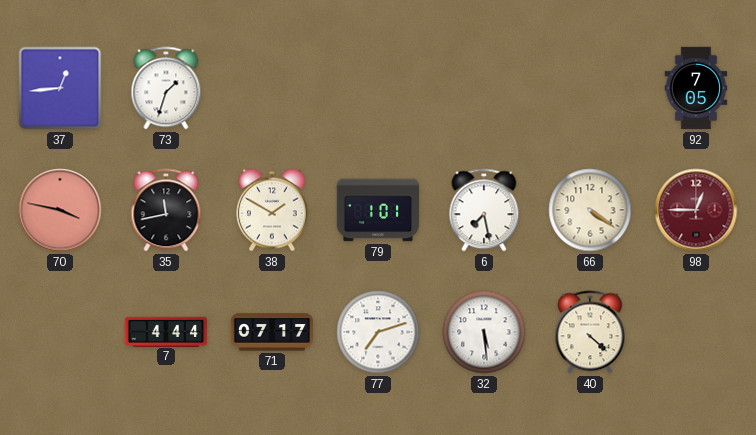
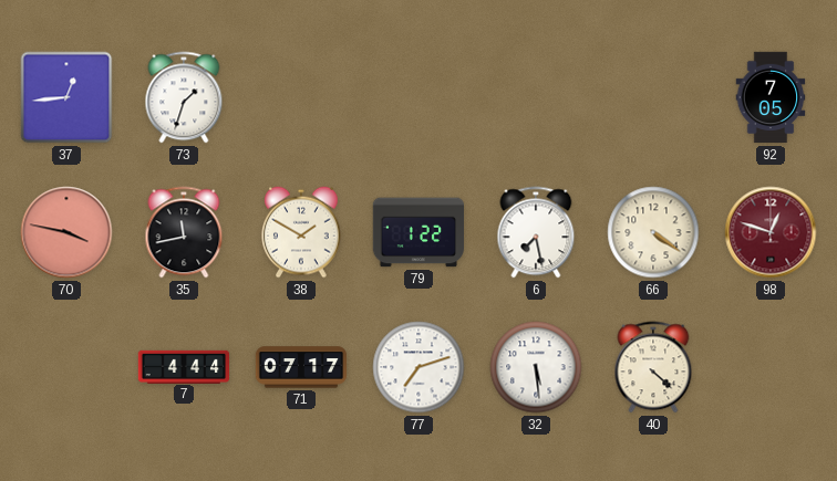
79: 1:01 -> 1:22 (418, 232)
98: 12:45 -> 12:48 (771, 232)
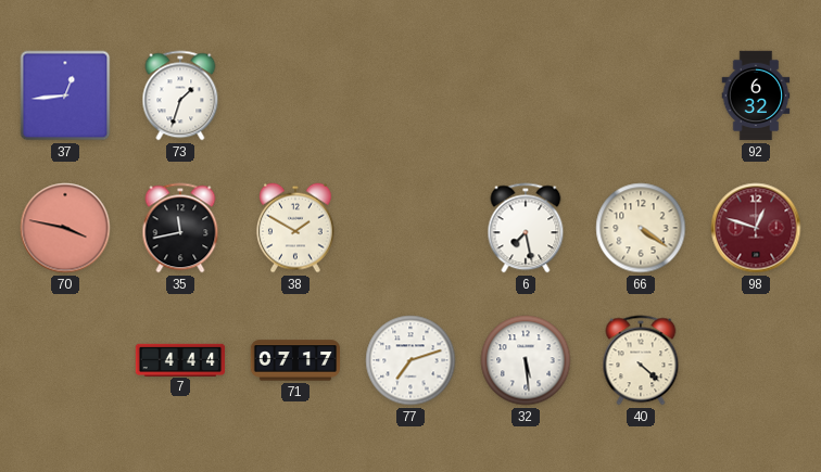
92: 7:05 -> 6:32 (756, 95)
79: 1:22 -> none (418, 232)
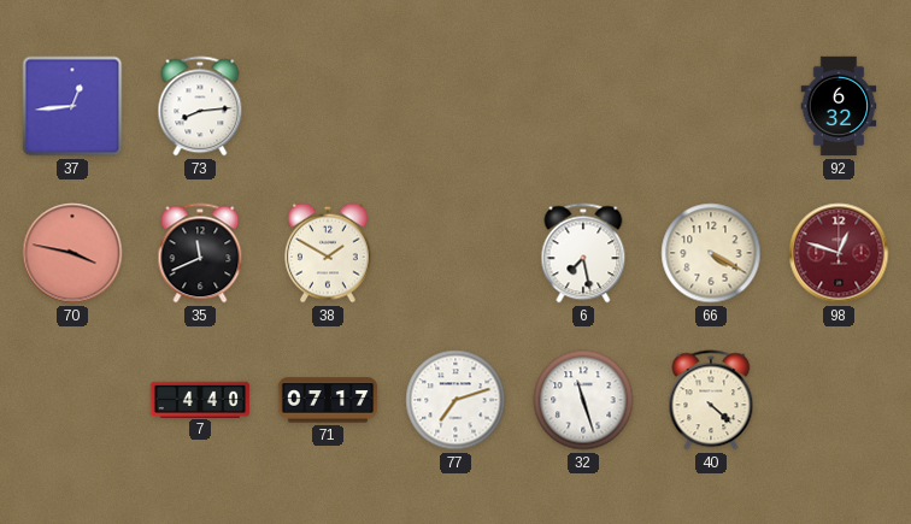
73: 1:33 -> 8:14 (200, 106)
35: 11:43 -> 11:41 (200, 253)
66: 4:21 -> 4:20 (711, 253)
7: 4:44 -> 4:40 (200, 399)
32: 5:29 -> 11:27 (583, 400)
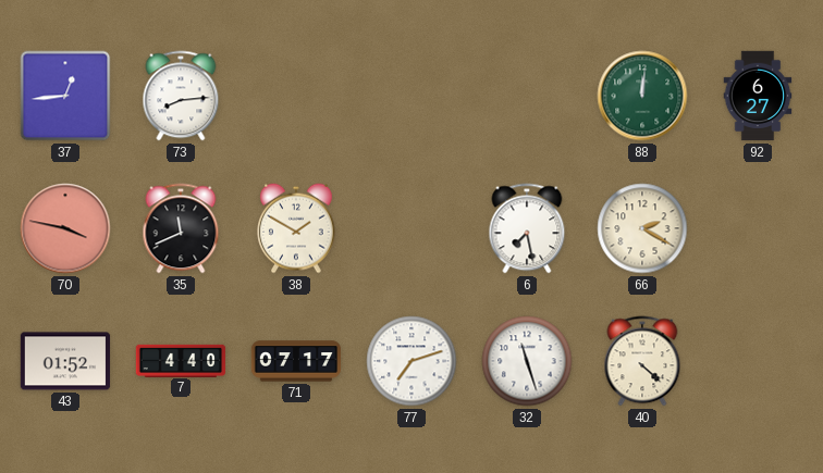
88: none -> 12:01 (642, 96)
92: 6:32 -> 6:27 (758, 96)
66: 4:20 -> 2:20 (642, 228)
98: 12:48 -> none (839, 253)
43: none -> 01:52 (65, 361)
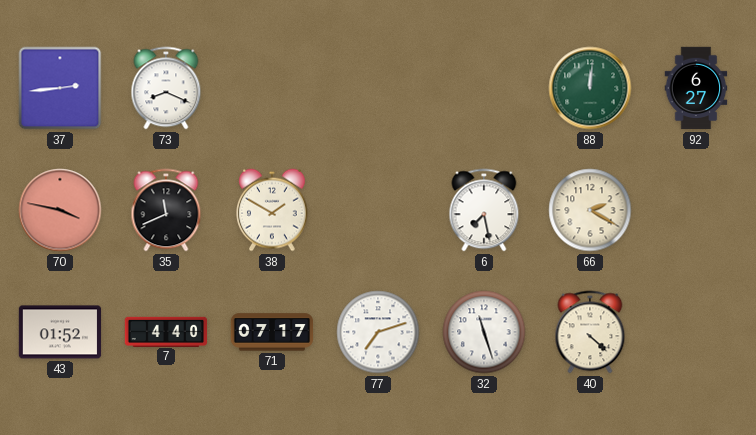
37: 12:44 -> 2:44 (60, 88)
73: 8:14 -> 8:19 (166, 88)
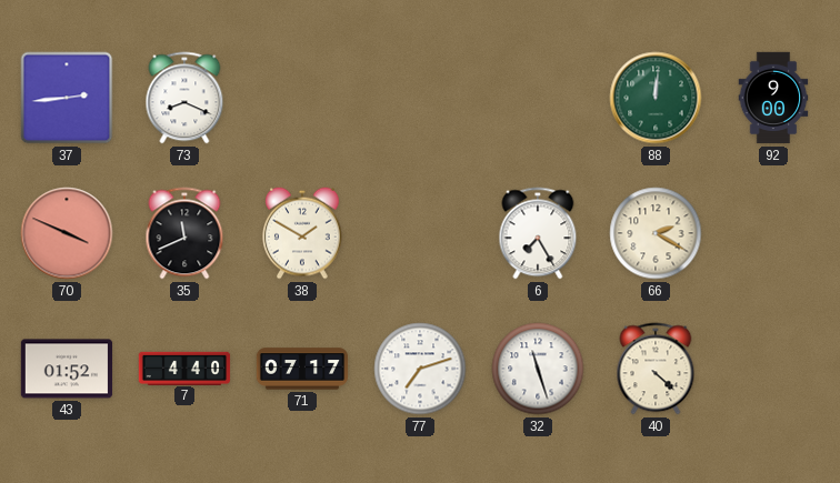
92: 6:27 -> 9:00 (773, 98)
70: 3:47 -> 3:49 (67, 233)
6: 7:28 -> 7:25 (538, 233)
